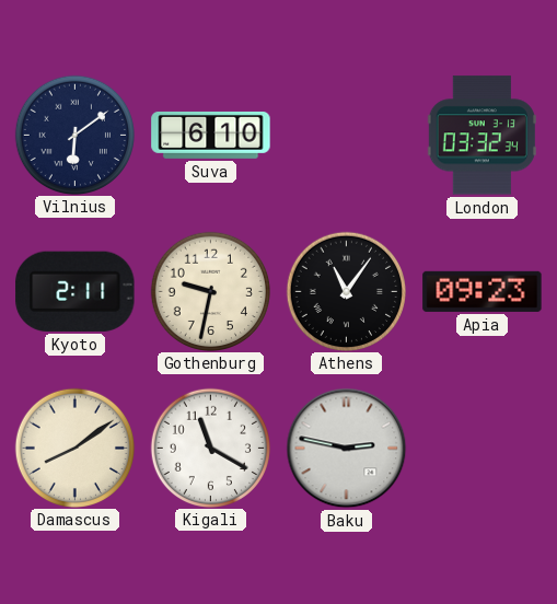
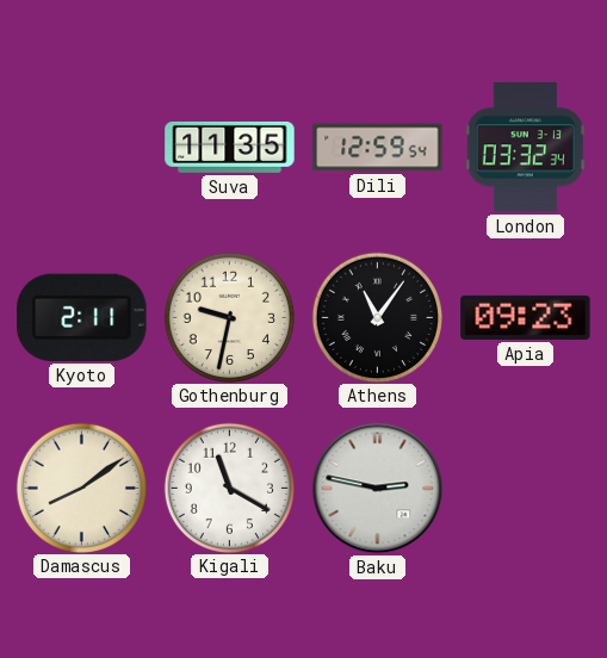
Vilnius: 6:09 -> none (74, 135)
Suva: 6:10 -> 11:35 (230, 147)
Dili: none -> 12:59 (378, 148)
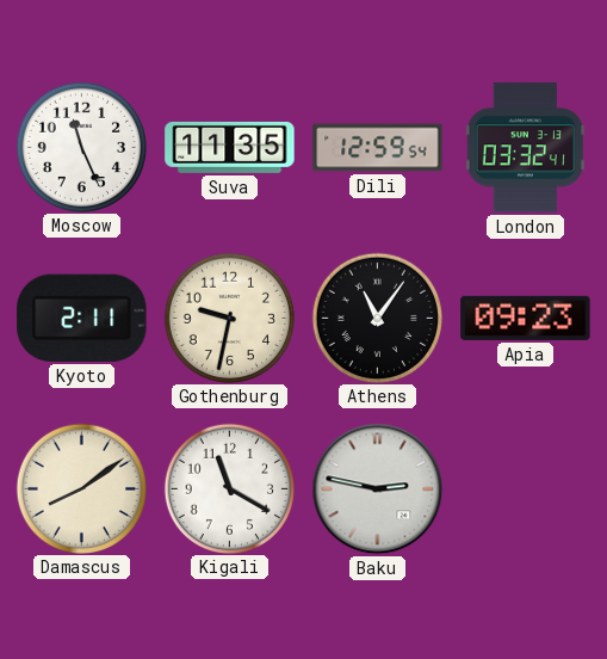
Moscow: none -> 11:26 (81, 147)
London: 03:32:34 -> 03:32:41 (525, 148)
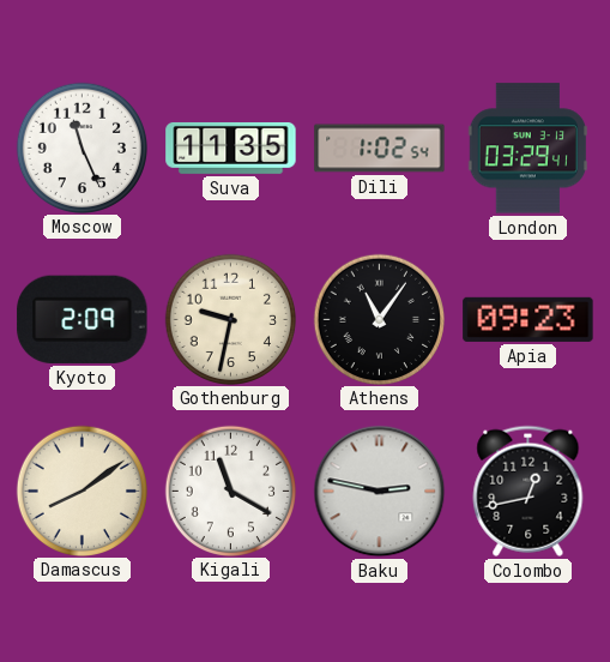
Dili: 12:59 -> 1:02 (380, 149)
London: 03:32 -> 03:29 (527, 149)
Kyoto: 2:11 -> 2:09 (83, 319)
Colombo: none -> 12:43 (529, 491)
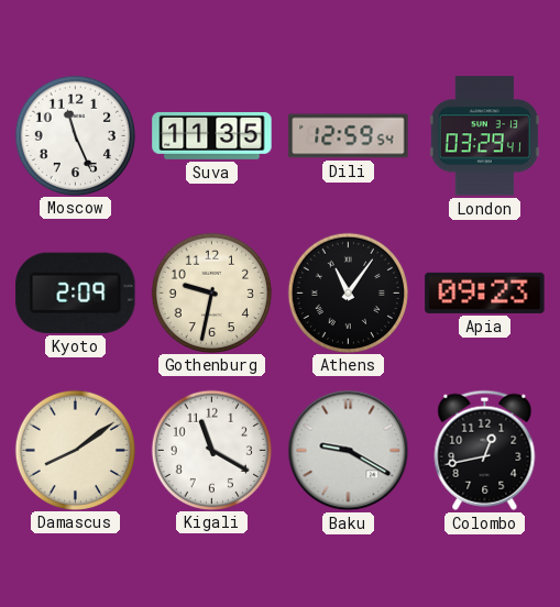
Dili: 1:02 -> 12:59 (349, 136)
Baku: 2:47 -> 9:20 (349, 451)
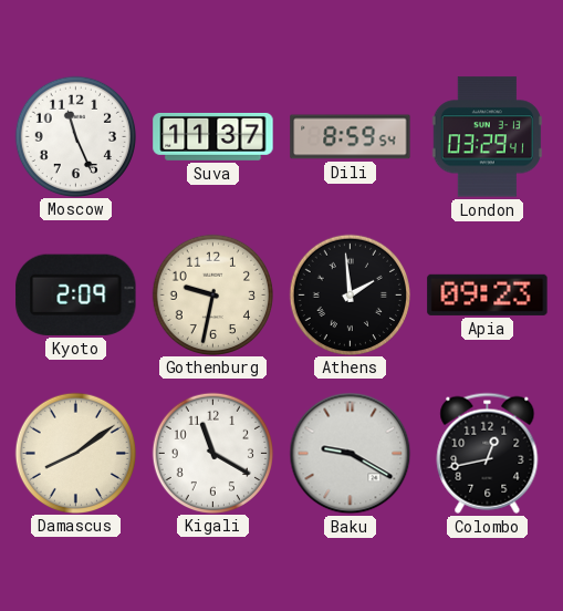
Suva: 11:35 -> 11:37 (213, 136)
Dili: 12:59 -> 8:59 (351, 137)
Athens: 11:06 -> 1:59 (350, 294)
